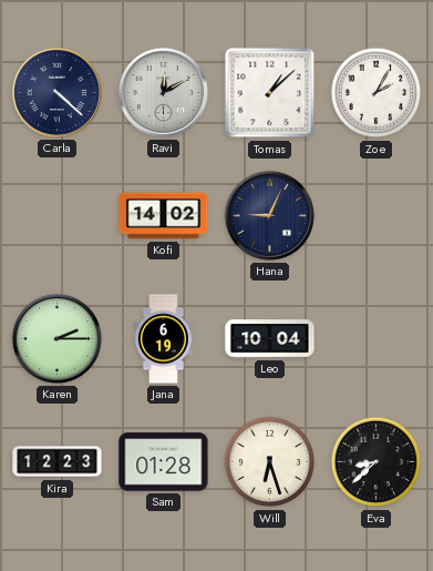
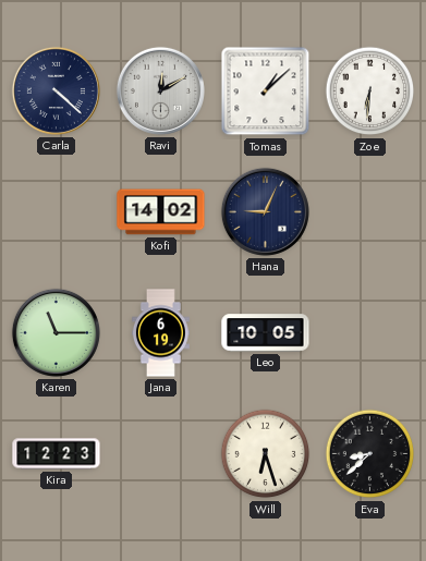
Zoe: 2:05 -> 6:31 (370, 92)
Karen: 2:15 -> 11:15 (56, 332)
Leo: 10:04 -> 10:05 (266, 333)
Sam: 01:28 -> none (164, 462)
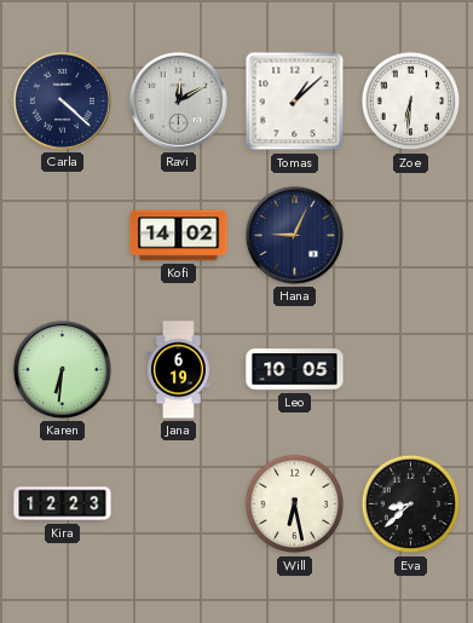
Karen: 11:15 -> 6:31 (62, 369)
Will: 6:27 -> 6:28 (295, 504)
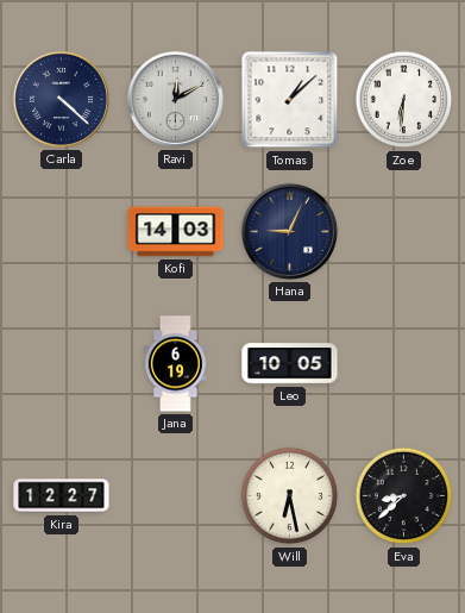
Kofi: 14:02 -> 14:03 (176, 232)
Karen: 6:31 -> none (62, 369)
Kira: 12:23 -> 12:27 (62, 496)
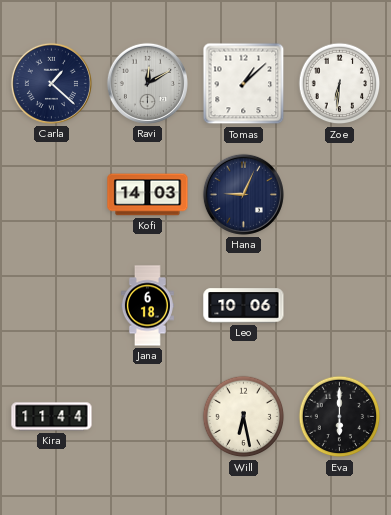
Carla: 4:22 -> 1:22 (51, 83)
Jana: 6:19 -> 6:18 (147, 306)
Leo: 10:05 -> 10:06 (244, 306)
Kira: 12:27 -> 11:44 (52, 417)
Eva: 8:38 -> 6:00 (340, 417)
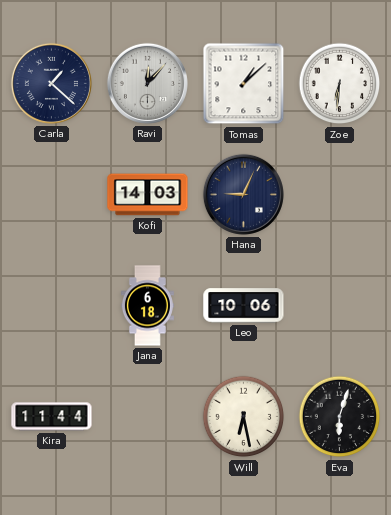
Ravi: 12:10 -> 12:07 (147, 83)
Eva: 6:00 -> 6:03 (340, 417)
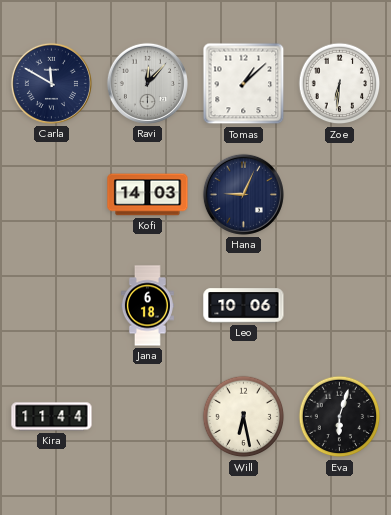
Carla: 1:22 -> 11:50 (51, 83)
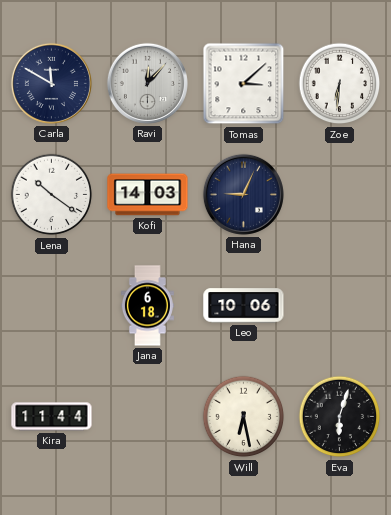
Tomas: 1:08 -> 3:08 (244, 84)
Lena: none -> 10:21 (52, 195)
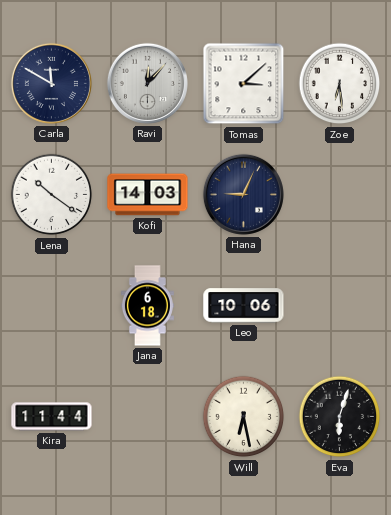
Zoe: 6:31 -> 6:29 (340, 84)
